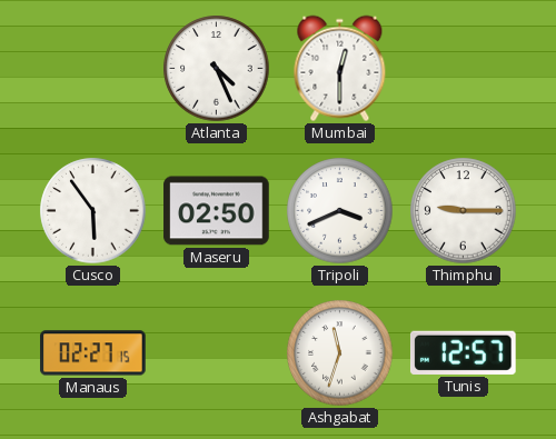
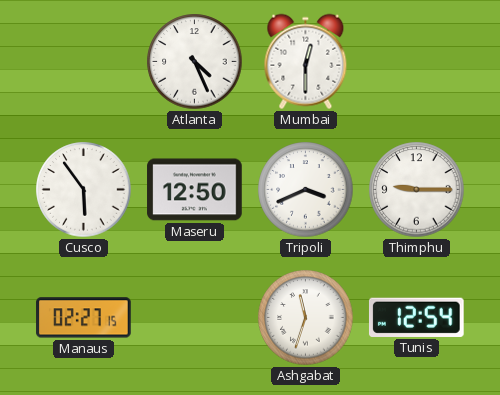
Maseru: 02:50 -> 12:50 (195, 190)
Tunis: 12:57 -> 12:54 (416, 317)
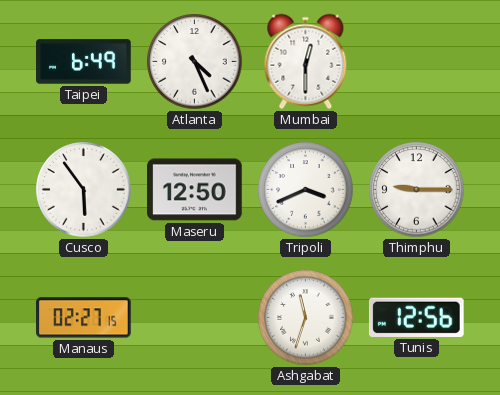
Taipei: none -> 6:49 (84, 62)
Tunis: 12:54 -> 12:56 (416, 317)
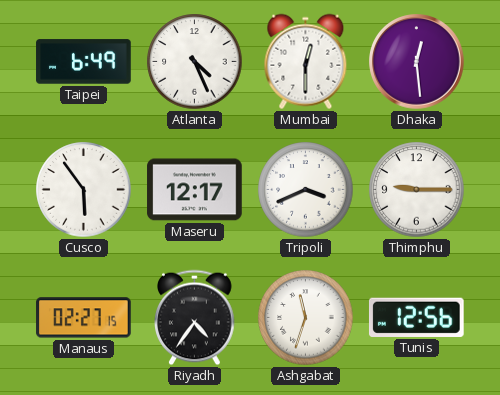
Dhaka: none -> 12:29 (417, 62)
Maseru: 12:50 -> 12:17 (195, 190)
Riyadh: none -> 4:36 (195, 318)
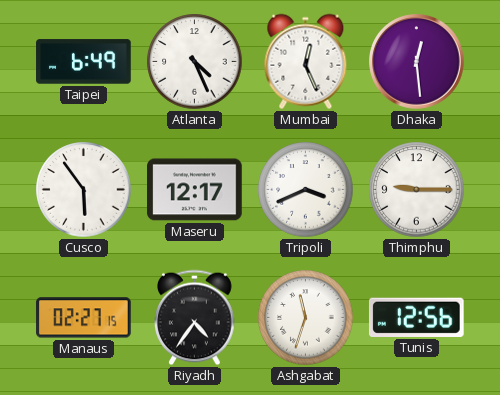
Mumbai: 12:30 -> 12:26 (306, 62)
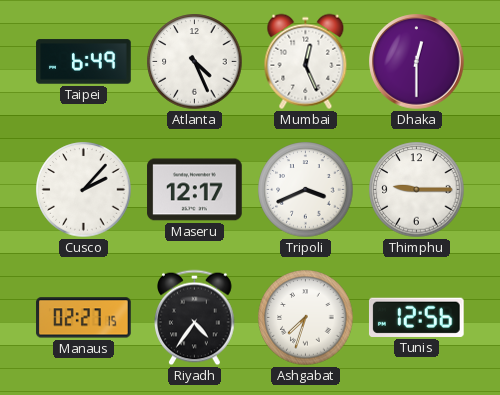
Dhaka: 12:29 -> 12:30 (417, 62)
Cusco: 5:54 -> 2:07 (84, 190)
Ashgabat: 11:33 -> 7:33 (306, 318)
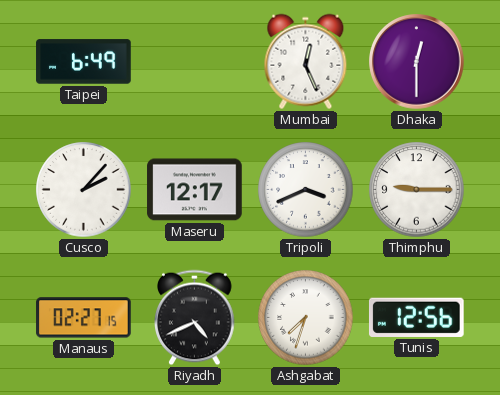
Atlanta: 4:26 -> none (195, 62)
Riyadh: 4:36 -> 4:41 (195, 318)
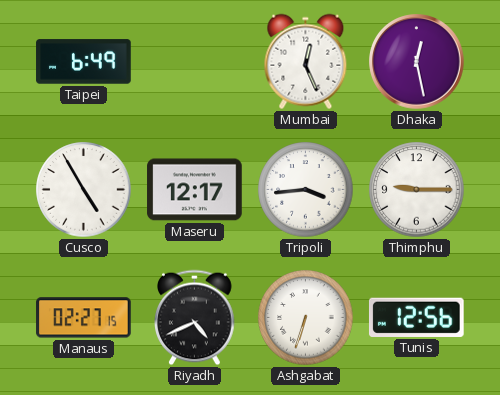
Dhaka: 12:30 -> 12:28 (417, 62)
Cusco: 2:07 -> 4:55 (84, 190)
Tripoli: 3:41 -> 3:44 (306, 190)
Ashgabat: 7:33 -> 6:33 (306, 318)
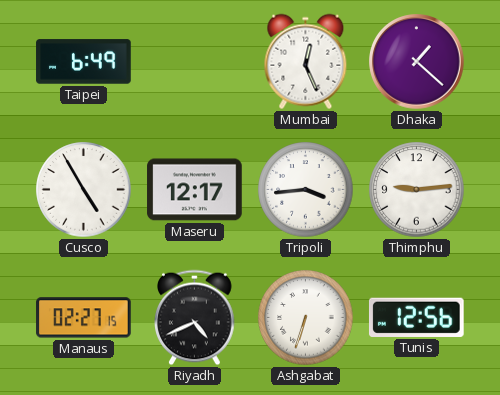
Dhaka: 12:28 -> 1:22 (417, 62)
Thimphu: 9:15 -> 9:14 (417, 190)
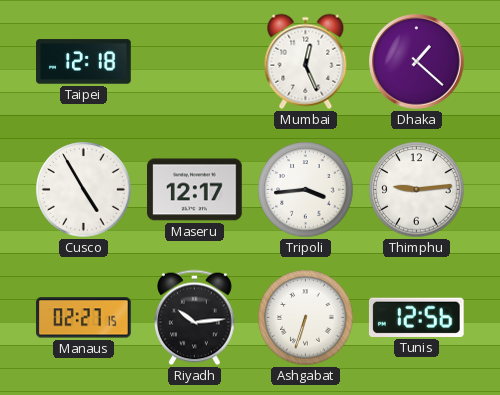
Taipei: 6:49 -> 12:18 (84, 62)
Riyadh: 4:41 -> 10:14 (195, 318)
